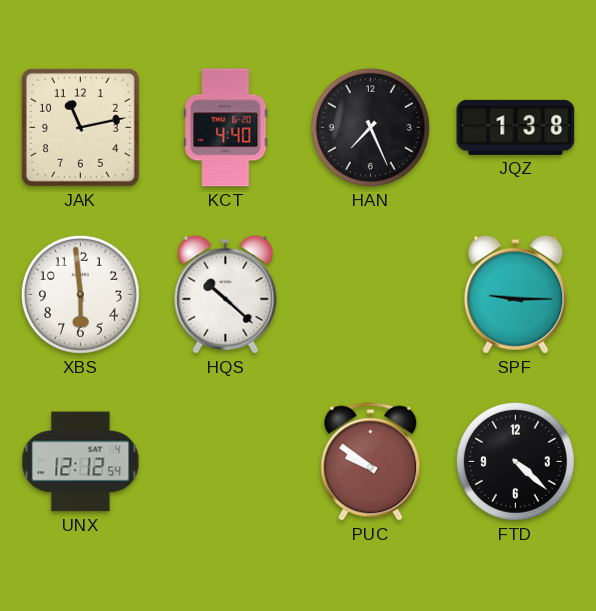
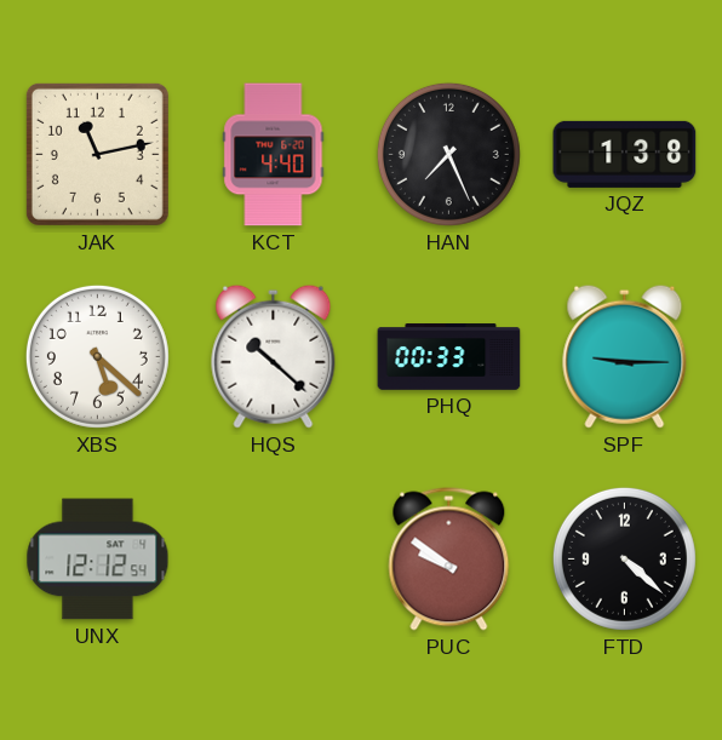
XBS: 5:59 -> 5:22 (97, 356)
PHQ: none -> 00:33 (449, 357)
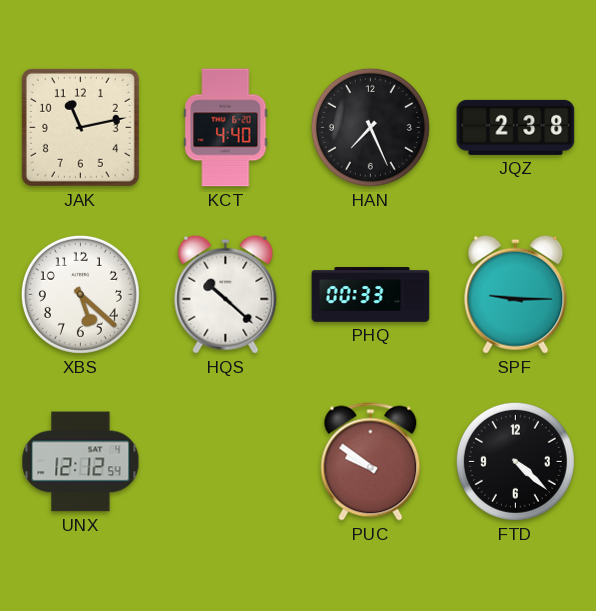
JQZ: 1:38 -> 2:38 (516, 127)
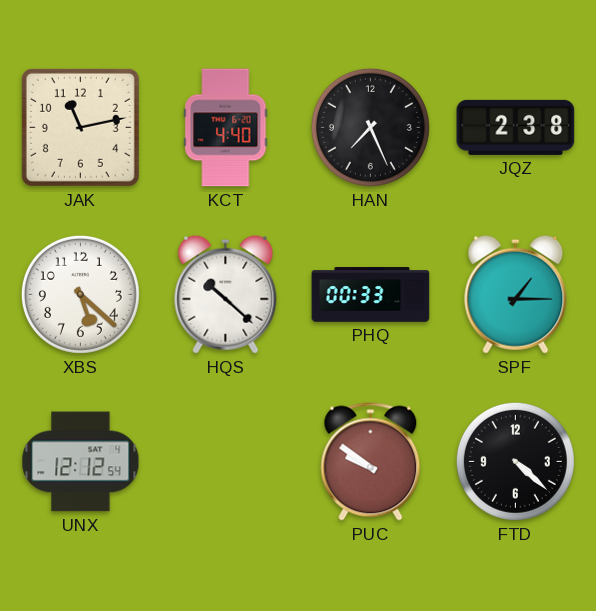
SPF: 9:15 -> 1:15 (516, 294)
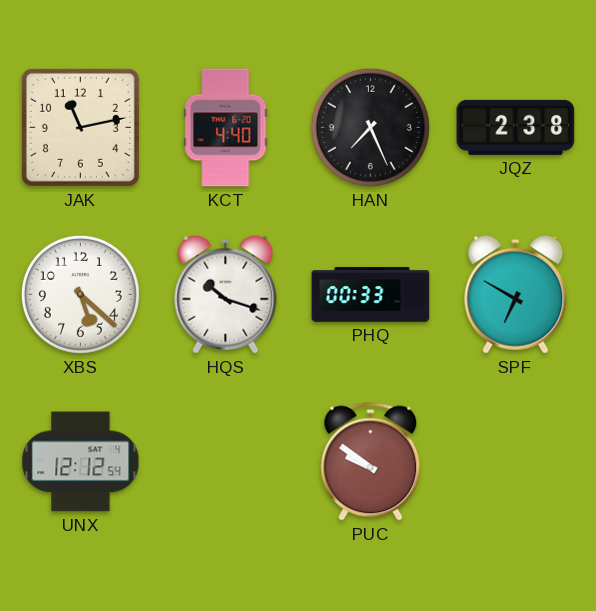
HQS: 10:22 -> 10:18 (226, 294)
SPF: 1:15 -> 6:50 (516, 294)
FTD: 4:22 -> none (515, 461)
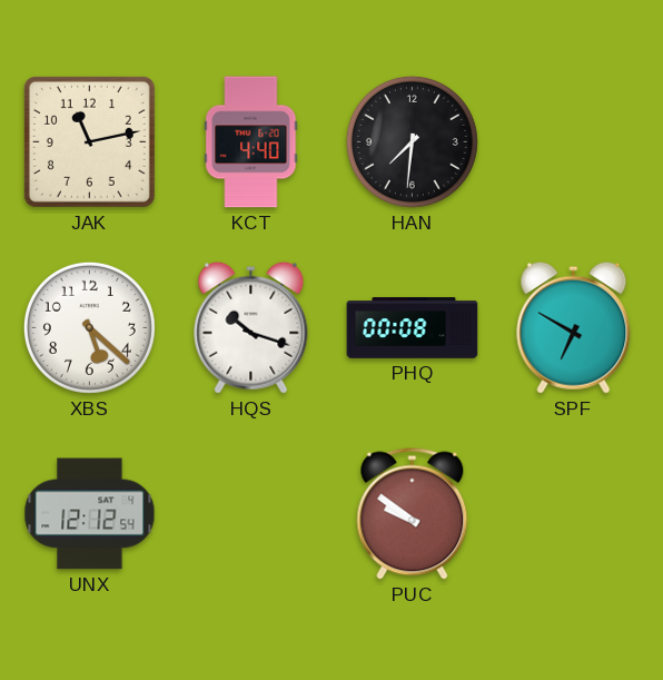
HAN: 7:26 -> 7:31 (412, 141)
JQZ: 2:38 -> none (516, 127)
PHQ: 00:33 -> 00:08 (413, 328)
